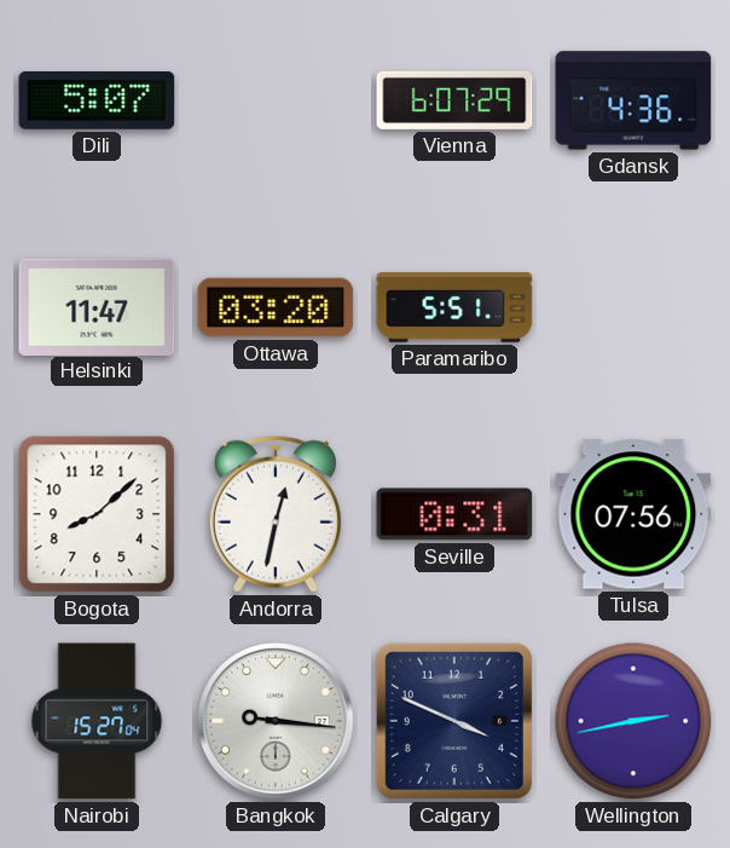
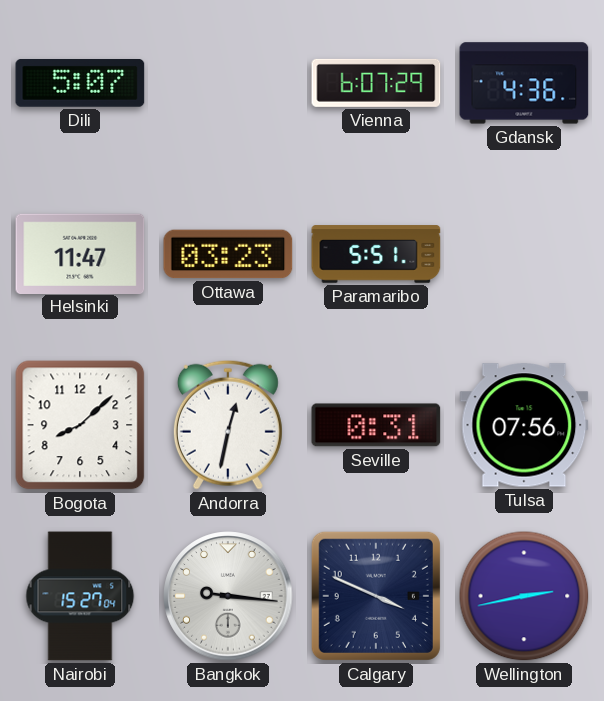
Ottawa: 03:20 -> 03:23 (228, 254)
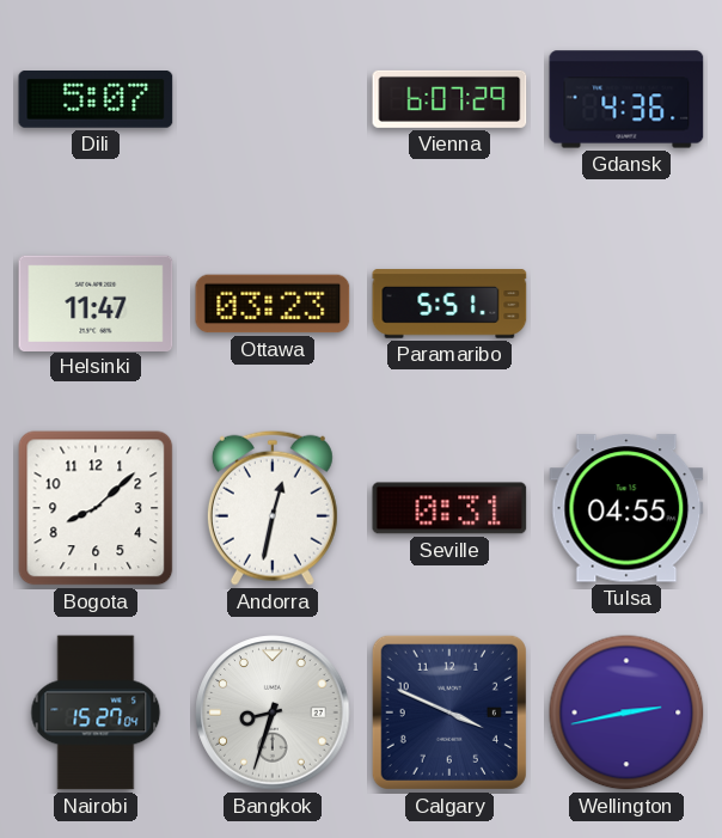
Tulsa: 07:56 -> 04:55 (626, 508)
Bangkok: 9:16 -> 8:33 (273, 712)
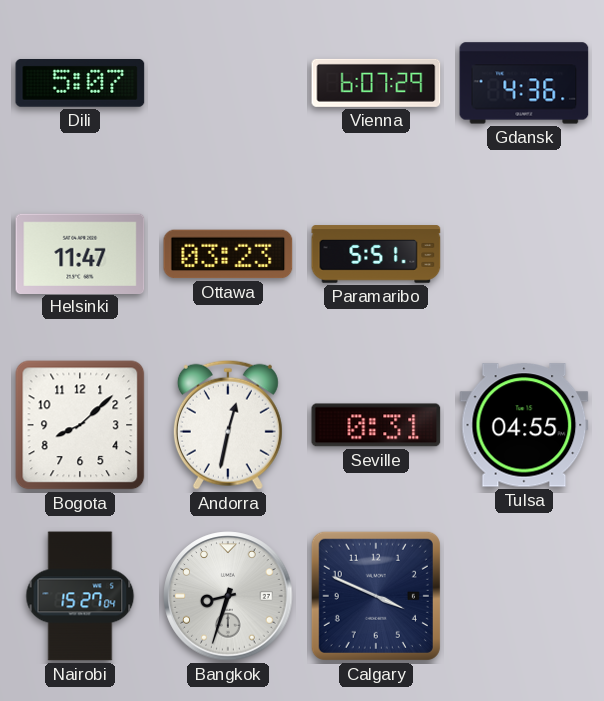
Wellington: 2:43 -> none (626, 712)
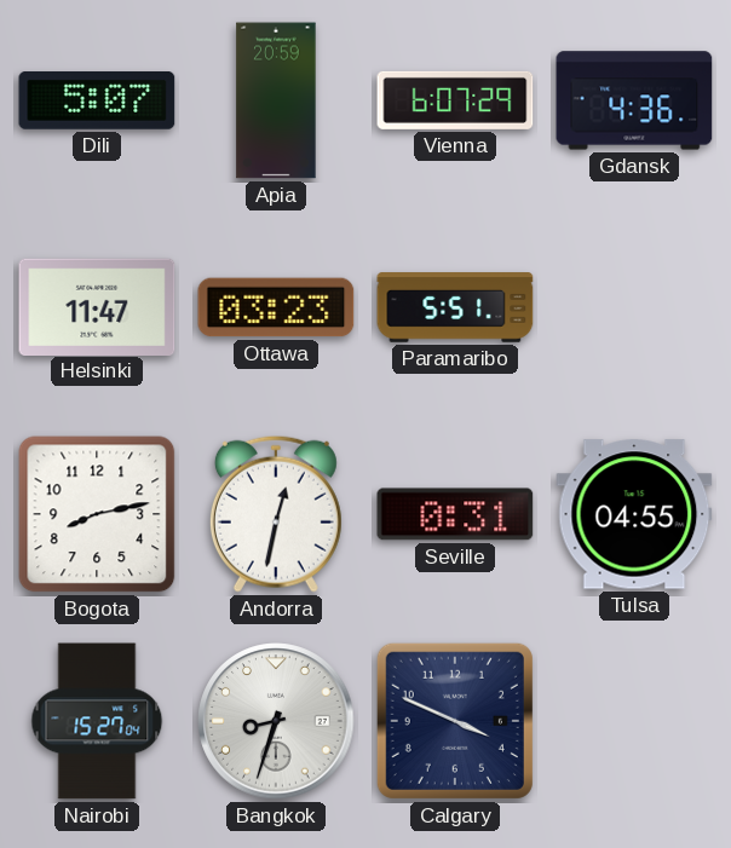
Apia: none -> 20:59 (276, 100)
Bogota: 8:08 -> 8:13 (97, 514)
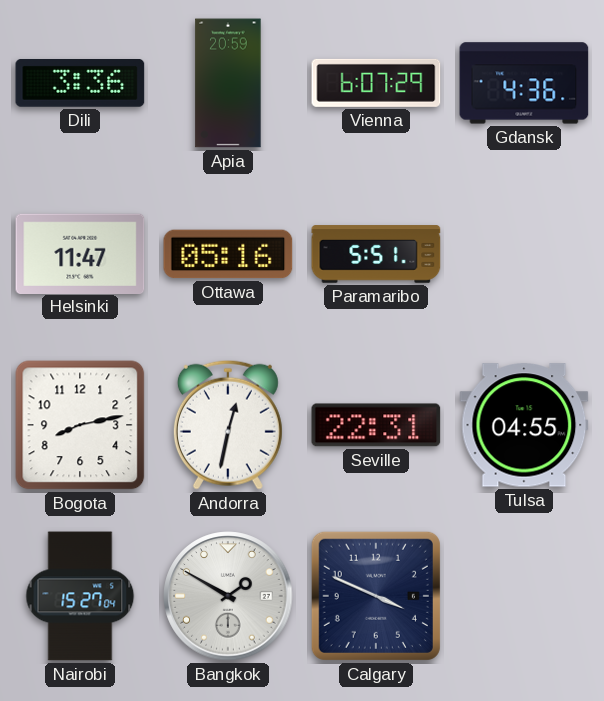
Dili: 5:07 -> 3:36 (80, 84)
Ottawa: 03:23 -> 05:16 (228, 254)
Seville: 0:31 -> 22:31 (376, 425)
Bangkok: 8:33 -> 1:50 (228, 596)
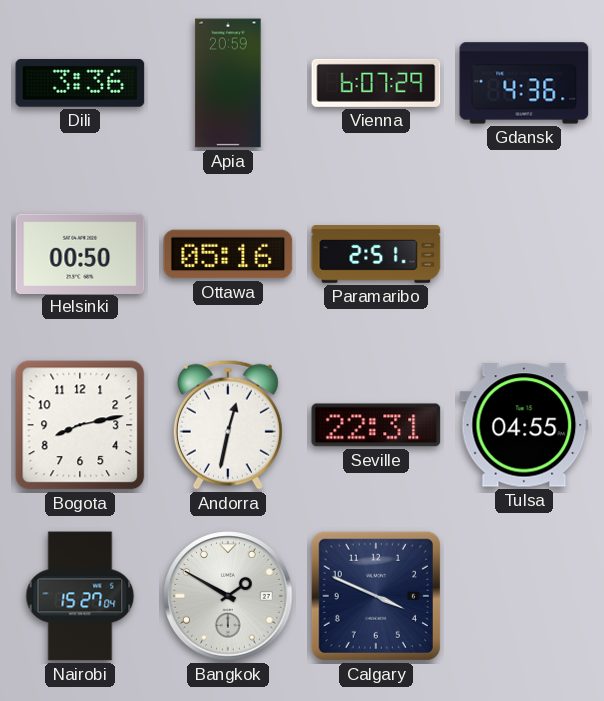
Helsinki: 11:47 -> 00:50 (80, 253)
Paramaribo: 5:51 -> 2:51 (376, 254)
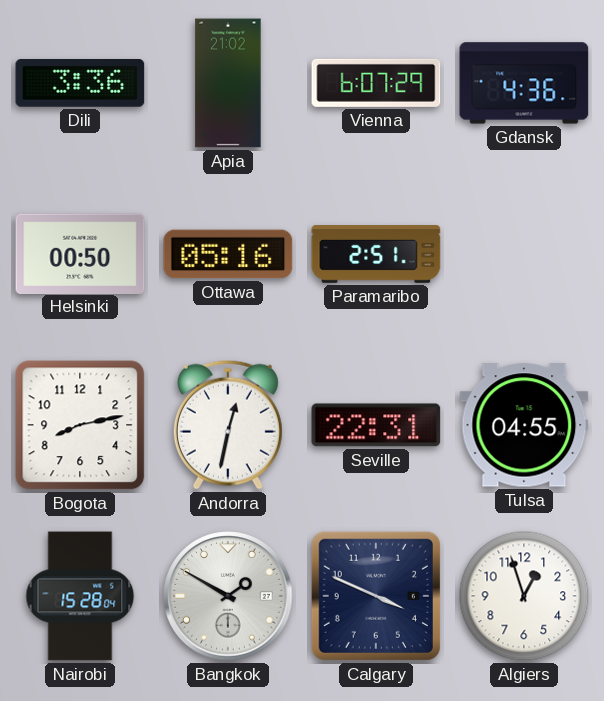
Apia: 20:59 -> 21:02 (228, 83)
Nairobi: 15:27 -> 15:28 (80, 596)
Algiers: none -> 12:57 (524, 596)
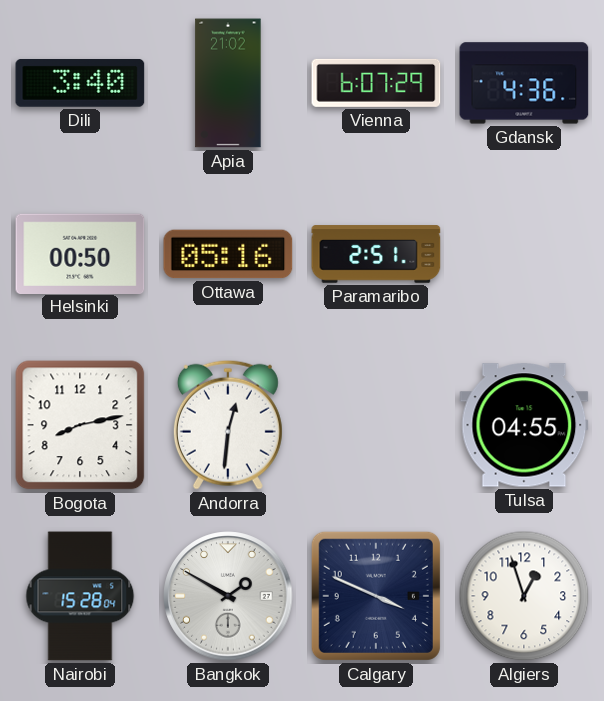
Dili: 3:36 -> 3:40 (80, 84)
Andorra: 12:32 -> 12:31 (228, 425)
Seville: 22:31 -> none (376, 425)
